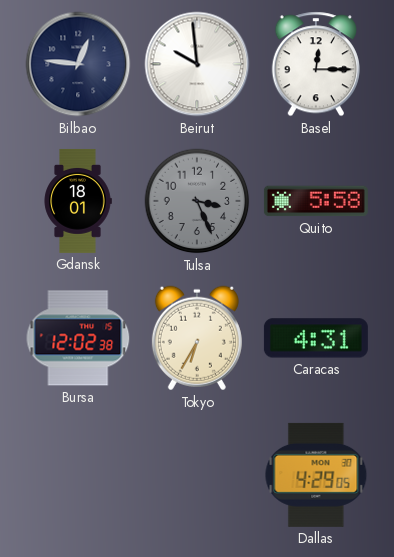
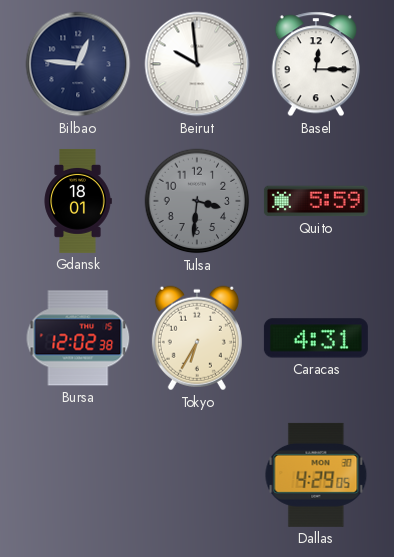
Tulsa: 3:26 -> 3:31 (197, 201)
Quito: 5:58 -> 5:59 (316, 201)
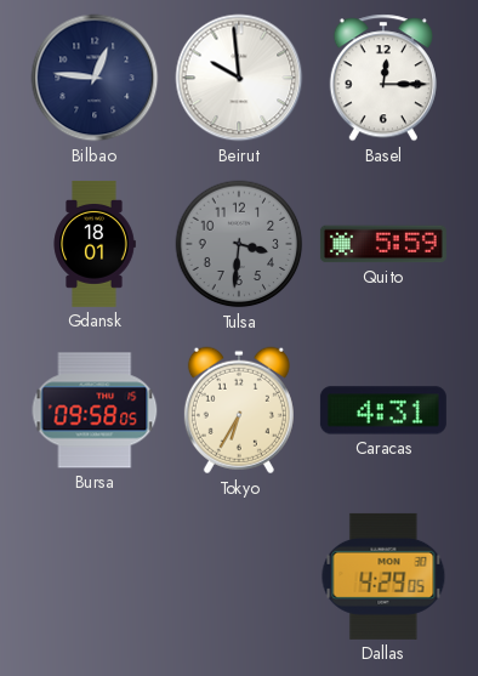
Bursa: 12:02 -> 09:58 (95, 410)
